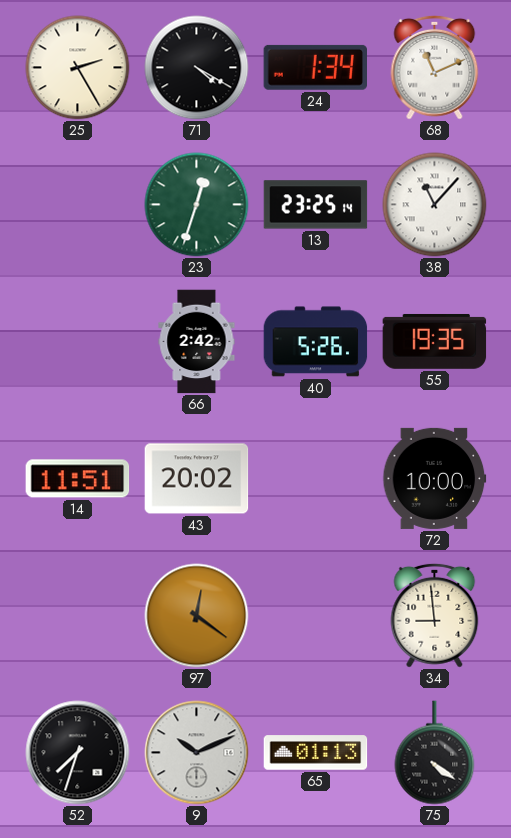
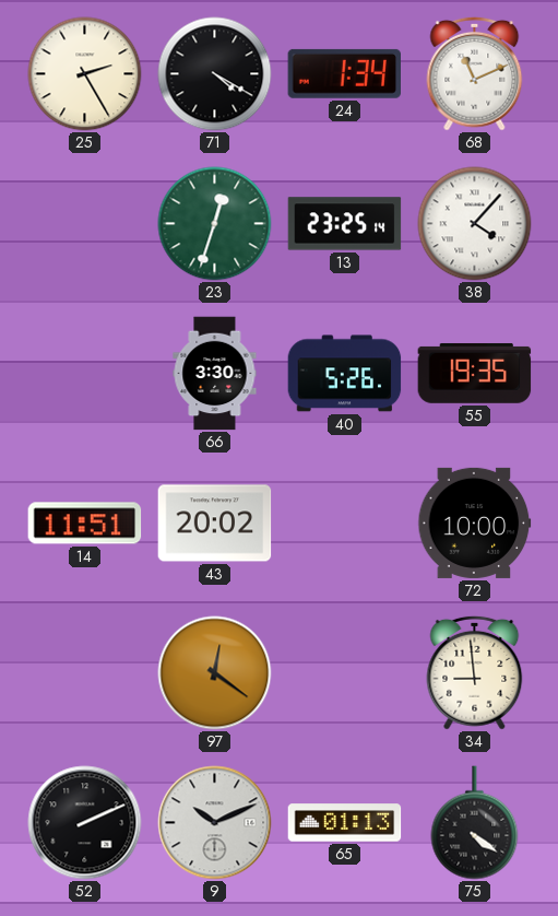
38: 11:07 -> 4:07 (475, 224)
66: 2:42 -> 3:30 (215, 374)
52: 7:33 -> 2:11 (85, 823)
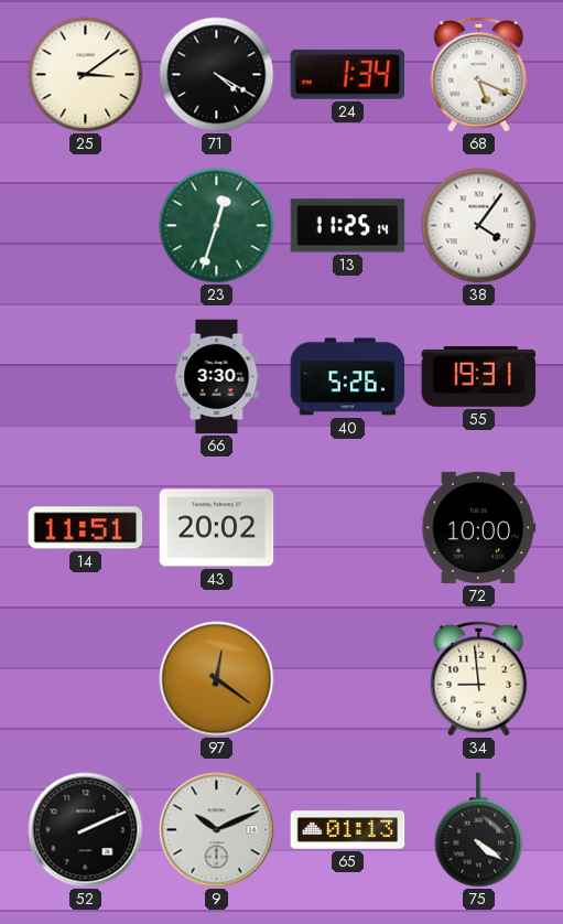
25: 2:25 -> 3:09 (86, 75)
68: 11:11 -> 5:19 (479, 74)
13: 23:25 -> 11:25 (348, 226)
38: 4:07 -> 4:06 (479, 226)
55: 19:35 -> 19:31 (479, 376)
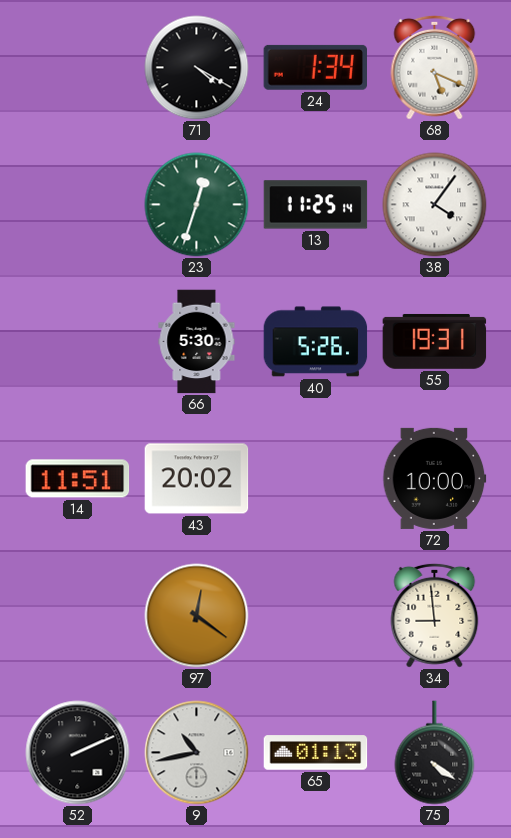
25: 3:09 -> none (86, 75)
66: 3:30 -> 5:30 (197, 342)
9: 10:11 -> 10:43 (197, 753)
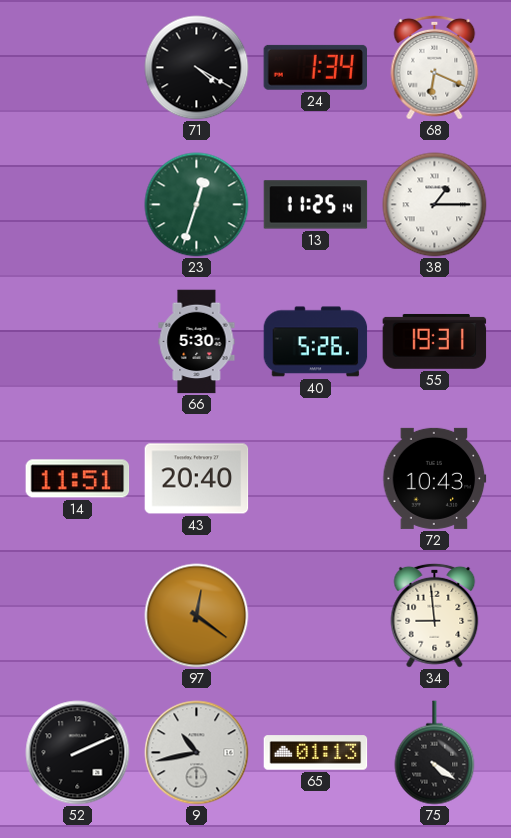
68: 5:19 -> 6:19 (435, 67)
38: 4:06 -> 1:15 (435, 205)
43: 20:02 -> 20:40 (197, 479)
72: 10:00 -> 10:43 (435, 478)
